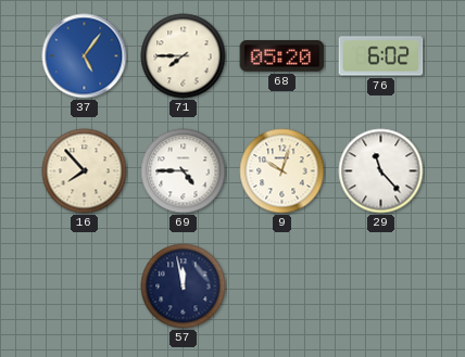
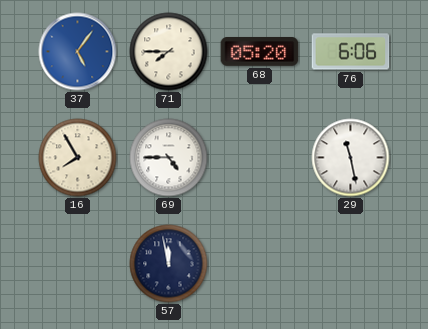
76: 6:02 -> 6:06 (351, 52)
16: 7:53 -> 7:55 (78, 158)
9: 10:03 -> none (282, 171)
29: 11:23 -> 11:28 (351, 158)
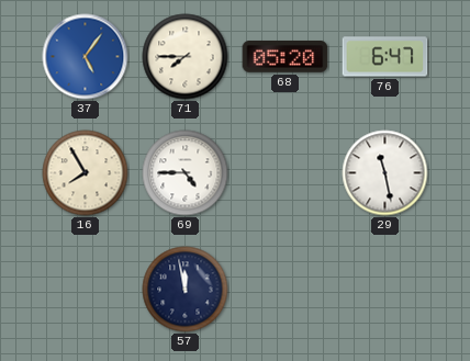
76: 6:06 -> 6:47 (385, 57)
